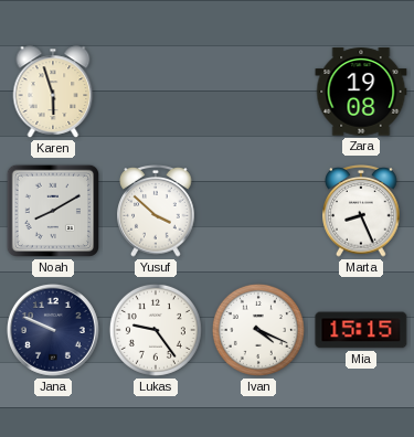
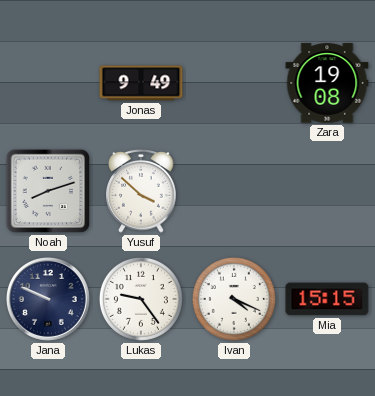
Karen: 5:57 -> none (53, 92)
Jonas: none -> 9:49 (141, 83)
Noah: 8:10 -> 8:12 (48, 191)
Marta: 8:26 -> none (361, 212)
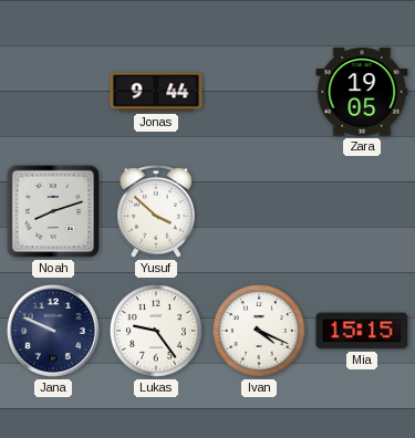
Jonas: 9:49 -> 9:44 (156, 92)
Zara: 19:08 -> 19:05 (362, 92)
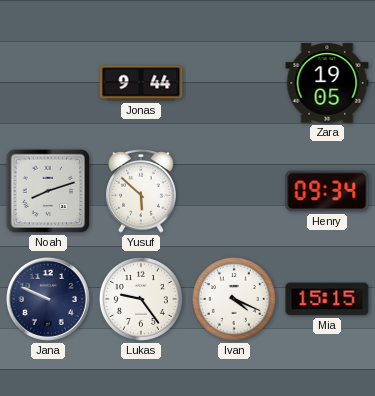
Yusuf: 3:52 -> 5:52 (141, 192)
Henry: none -> 09:34 (327, 191)
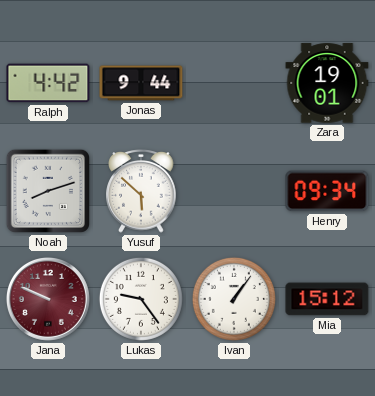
Ralph: none -> 4:42 (48, 83)
Zara: 19:05 -> 19:01 (327, 83)
Jana dial: navy -> burgundy (48, 299)
Ivan: 4:19 -> 1:06 (234, 299)
Mia: 15:15 -> 15:12 (327, 299)
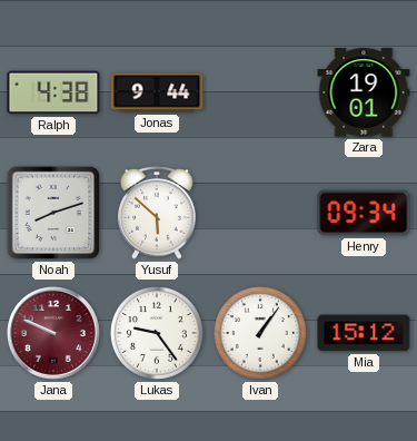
Ralph: 4:42 -> 4:38 (53, 92)
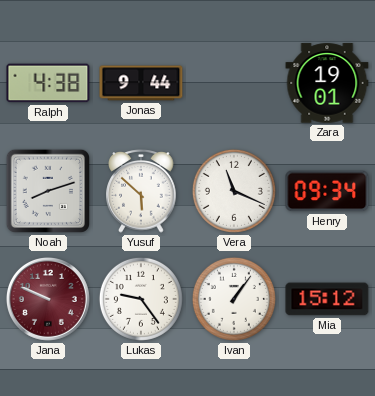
Vera: none -> 11:19 (234, 191)
